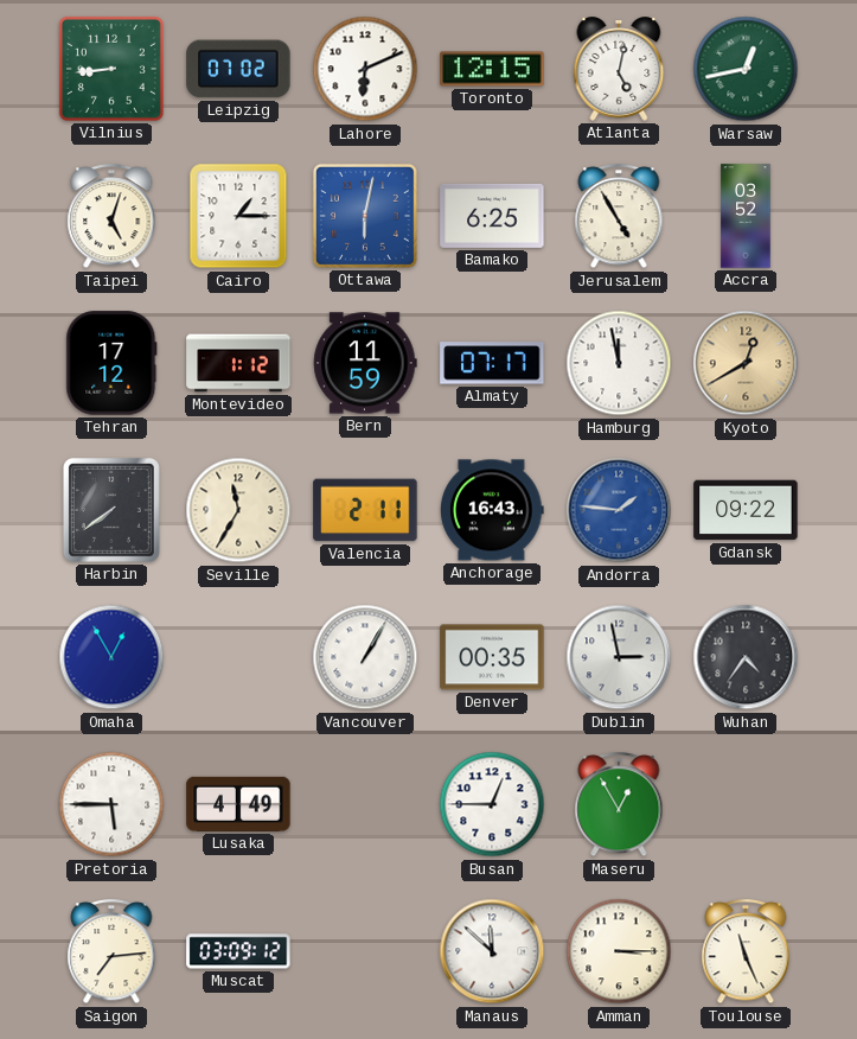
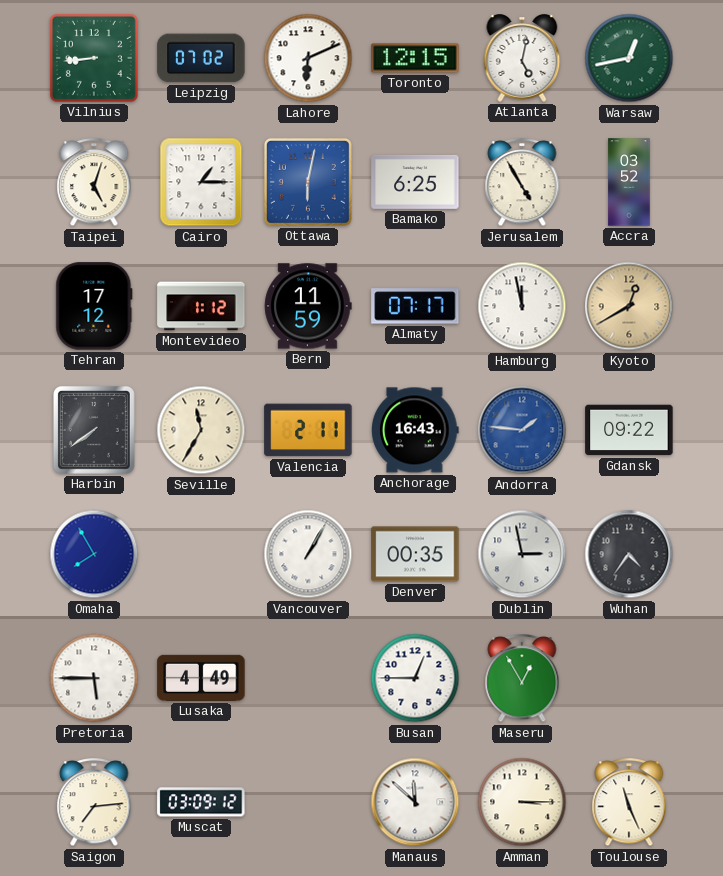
Omaha: 12:55 -> 7:55 (94, 554)
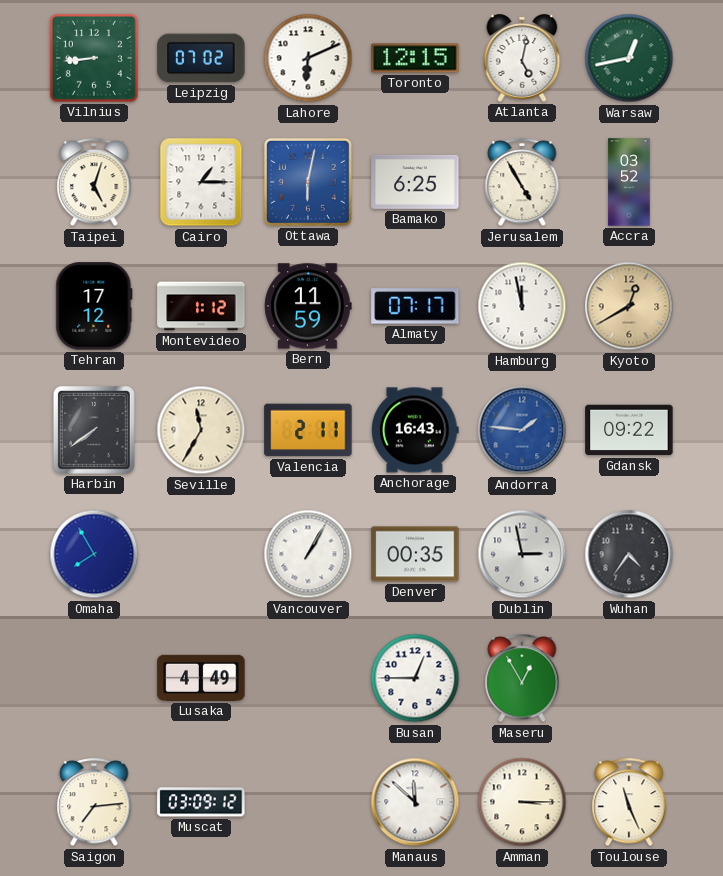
Pretoria: 5:45 -> none (94, 678)
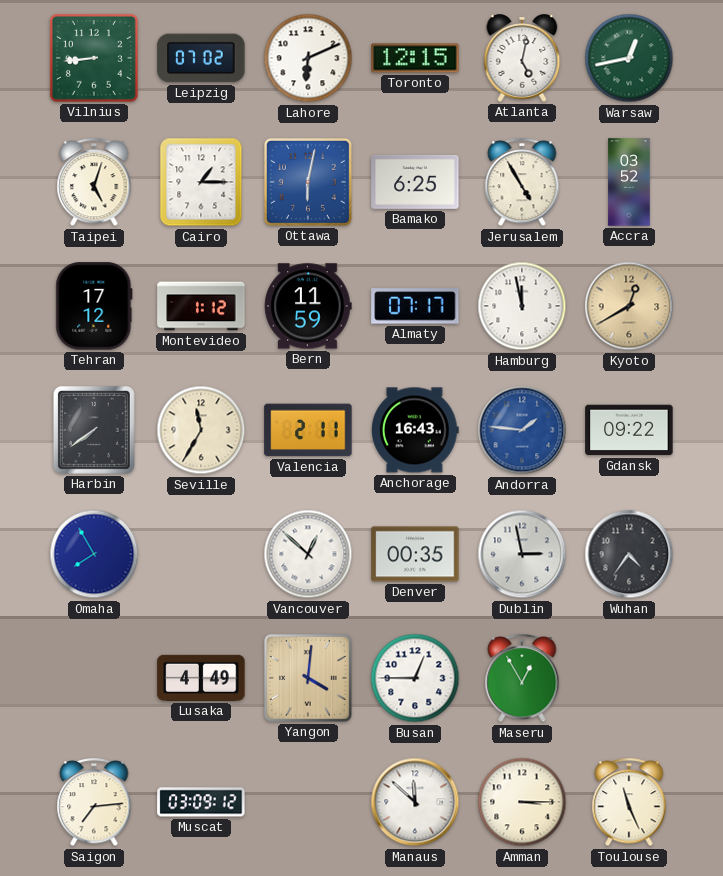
Vancouver: 1:05 -> 12:52 (308, 554)
Yangon: none -> 4:01 (308, 678)
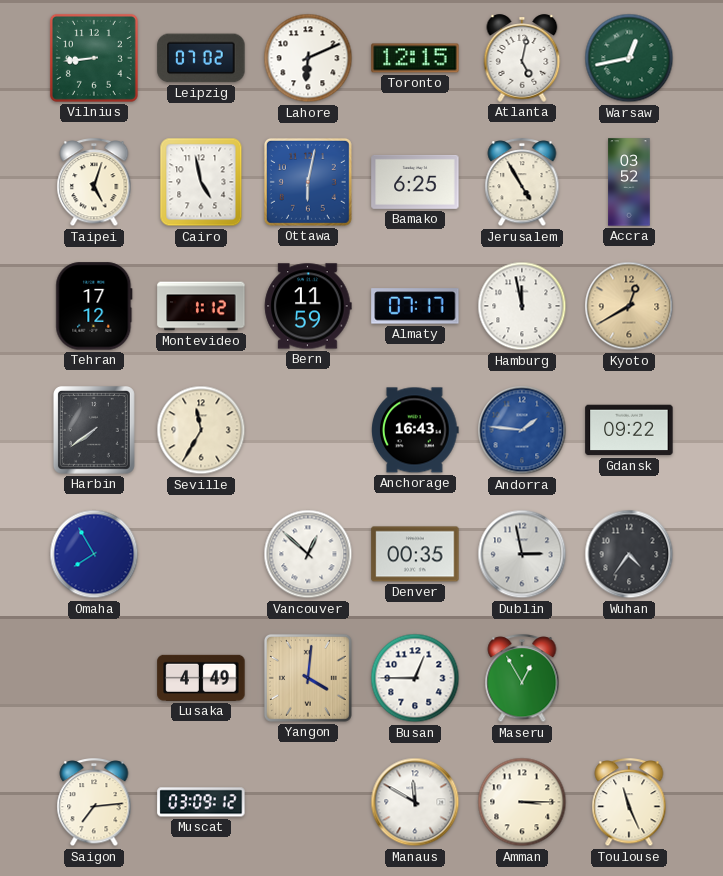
Cairo: 1:15 -> 4:58 (201, 182)
Valencia: 2:11 -> none (308, 430)
Manaus: 11:52 -> 11:50 (415, 802)
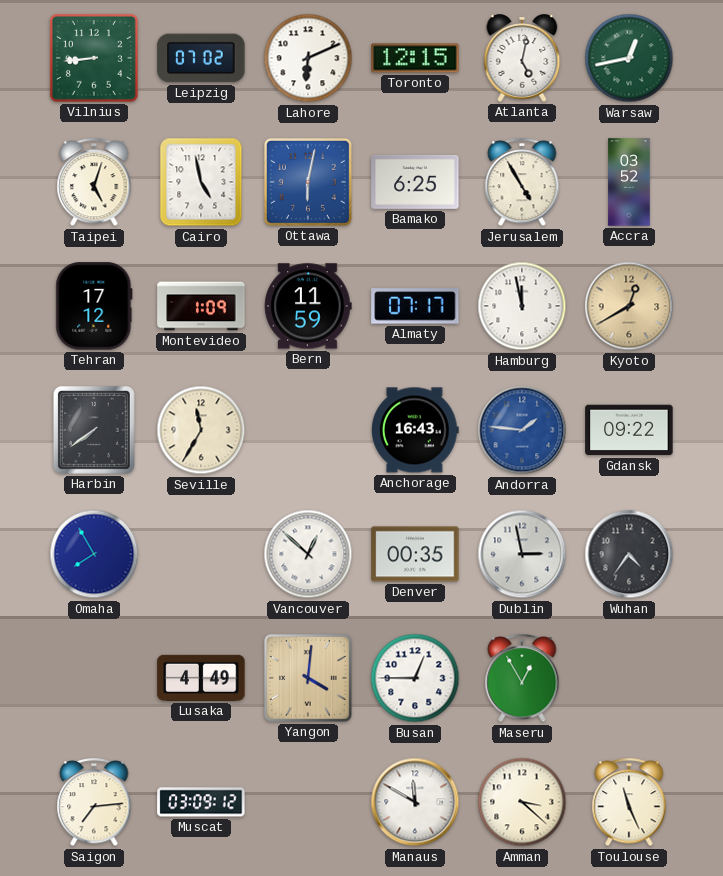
Montevideo: 1:12 -> 1:09 (201, 306)
Amman: 3:15 -> 3:22 (522, 802)
